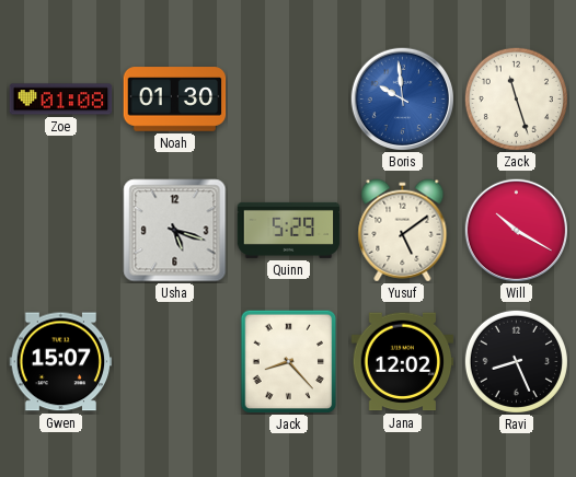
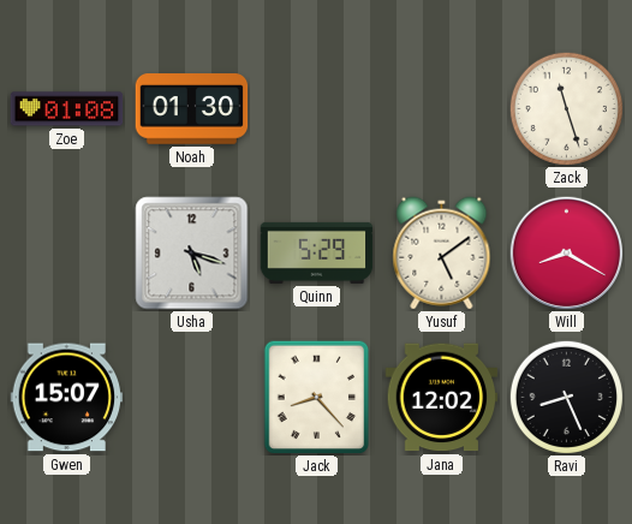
Boris: 9:59 -> none (402, 98)
Will: 10:20 -> 8:20 (566, 252)
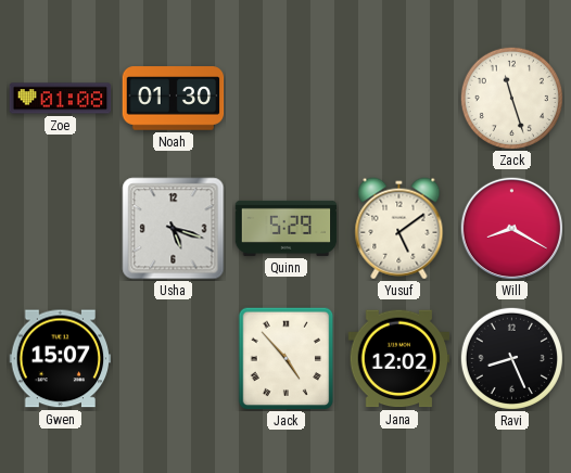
Jack: 8:23 -> 4:53 (287, 359)
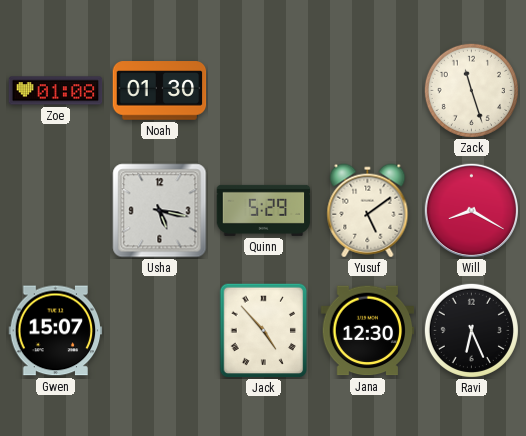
Usha: 5:18 -> 5:17 (160, 211)
Jana: 12:02 -> 12:30 (368, 331)
Ravi: 8:26 -> 6:26 (471, 330)
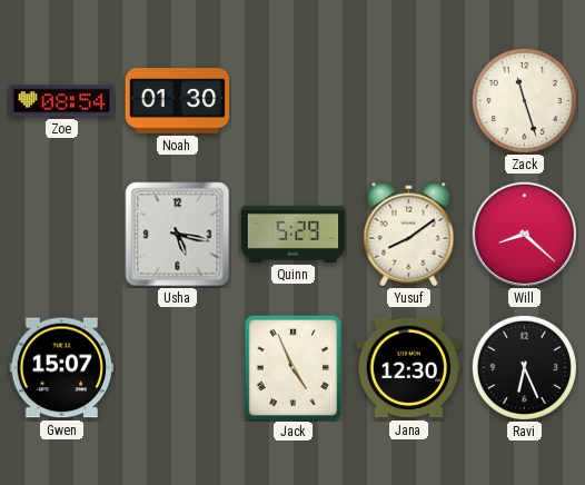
Zoe: 01:08 -> 08:54 (62, 101)
Yusuf: 5:09 -> 8:09 (409, 235)
Will: 8:20 -> 8:22 (524, 234)
Jack: 4:53 -> 4:56 (294, 368)
